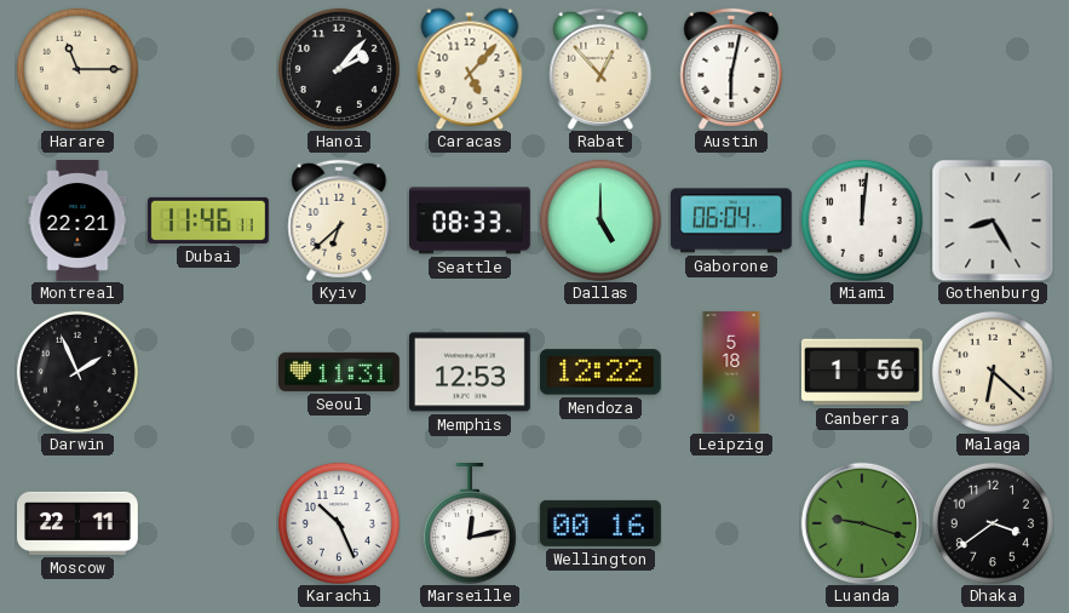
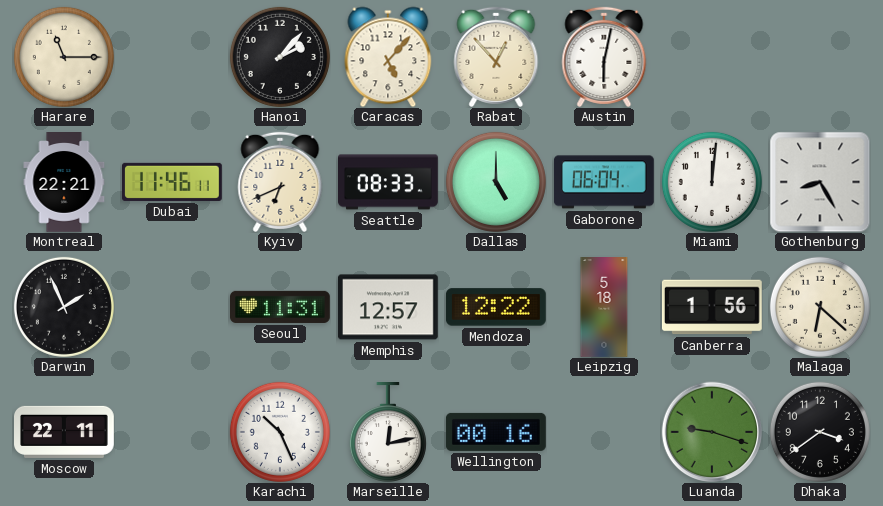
Kyiv: 6:38 -> 6:41 (280, 182)
Memphis: 12:53 -> 12:57 (388, 307)
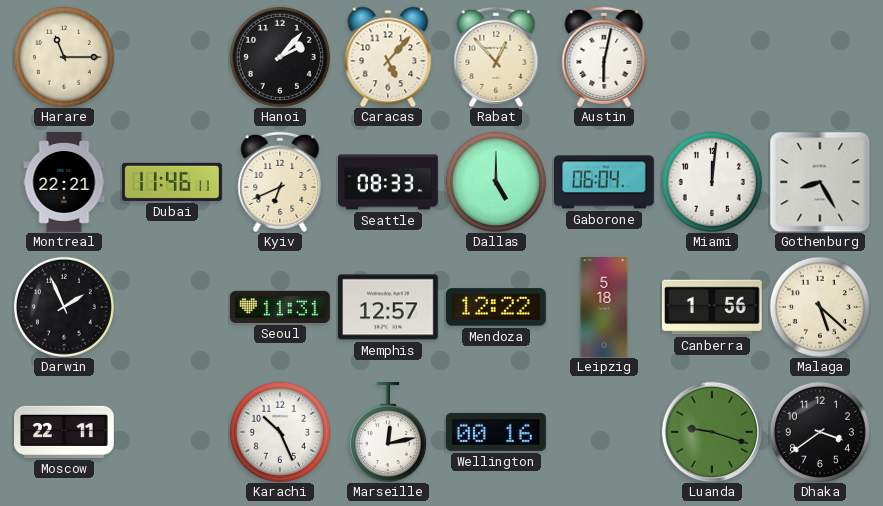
Malaga: 6:22 -> 5:22 (820, 307)
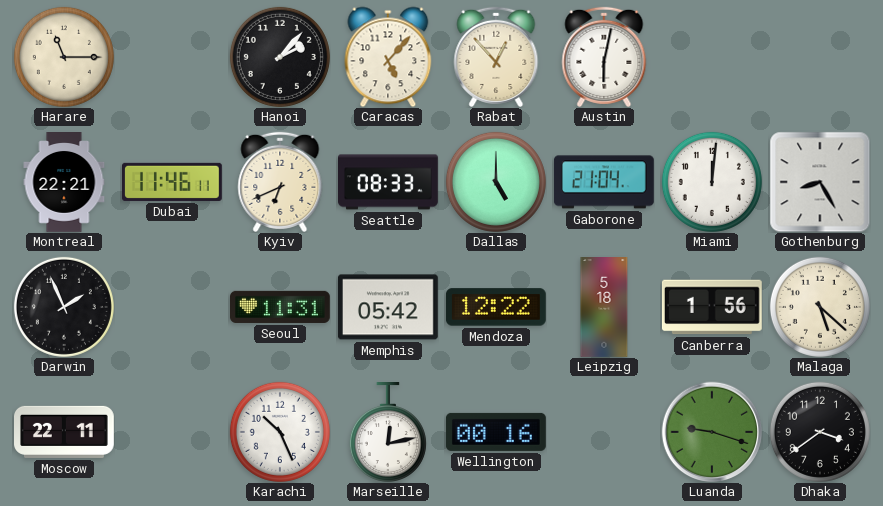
Gaborone: 06:04 -> 21:04 (604, 182)
Memphis: 12:57 -> 05:42 (388, 307)
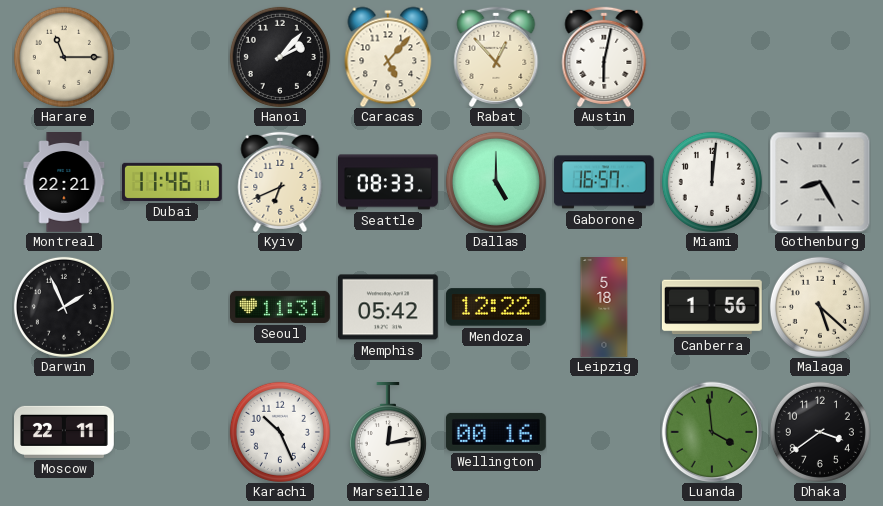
Gaborone: 21:04 -> 16:57 (604, 182)
Luanda: 9:18 -> 3:59 (712, 432)
